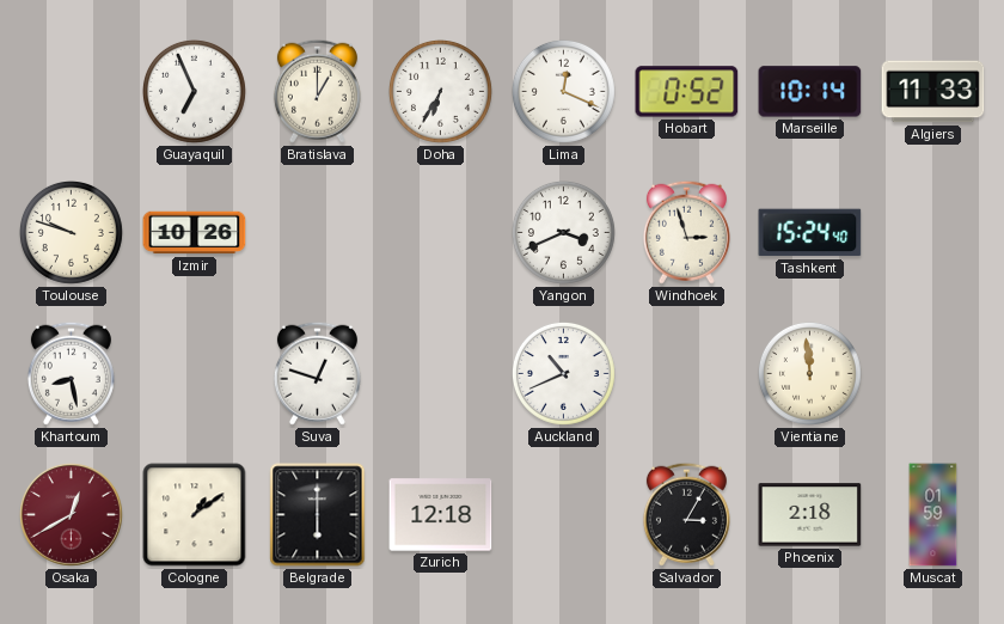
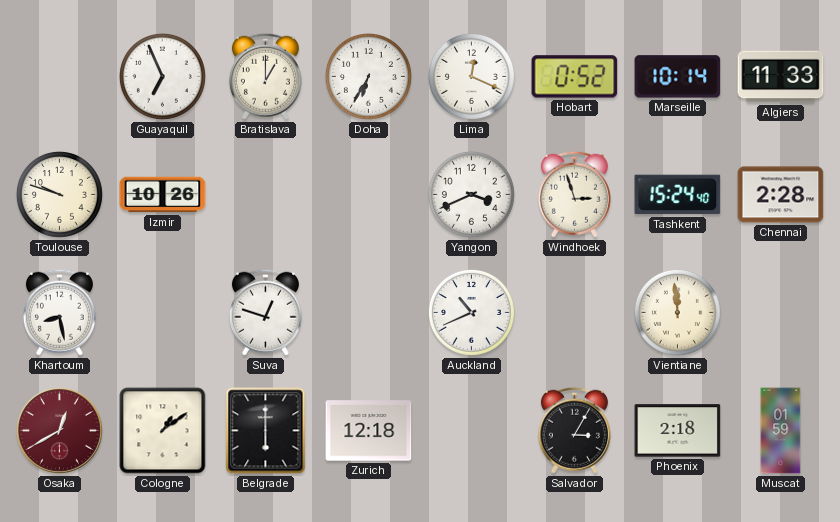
Chennai: none -> 2:28 (781, 195)
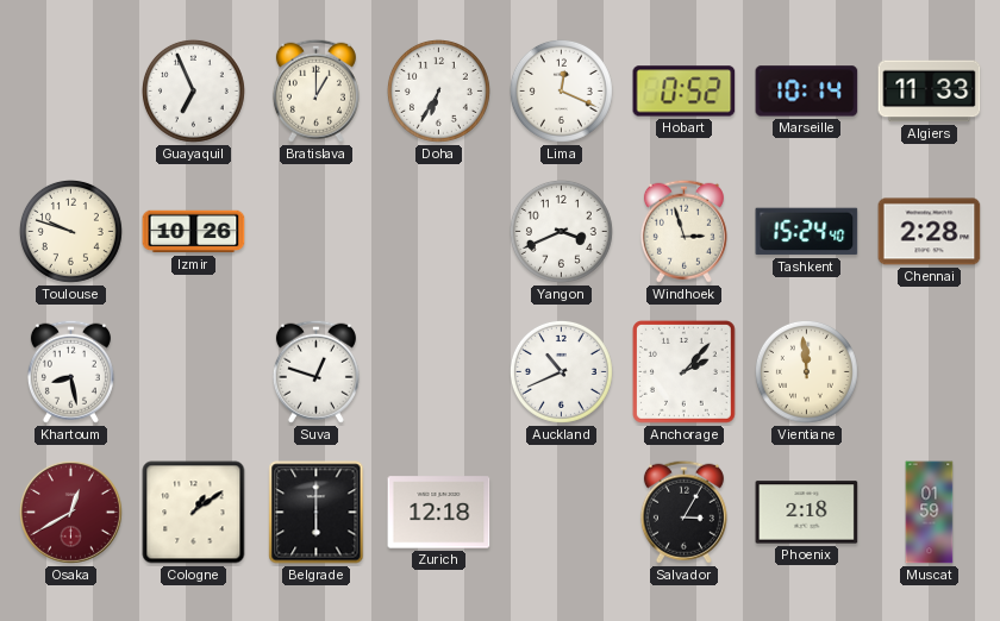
Anchorage: none -> 2:07 (685, 372)
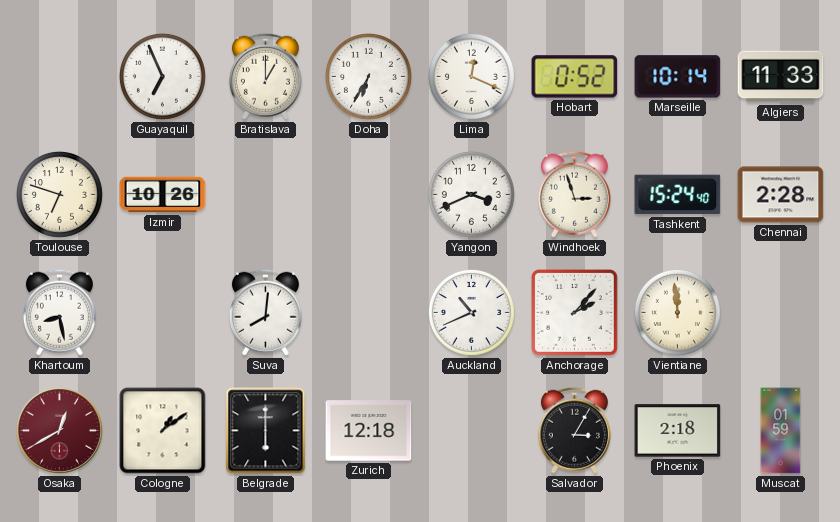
Toulouse: 9:48 -> 6:48 (59, 194)
Suva: 12:48 -> 8:01 (265, 312)
